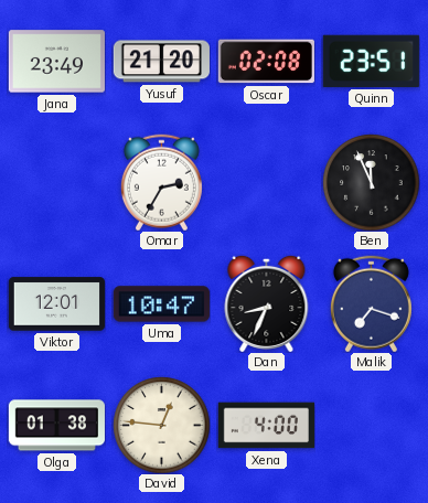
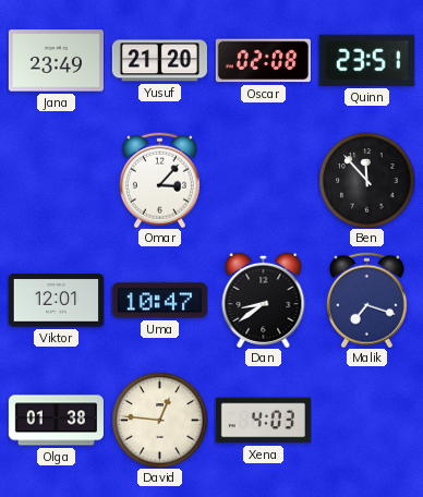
Omar: 2:35 -> 3:07 (159, 180)
Ben: 11:56 -> 11:53 (366, 180)
Dan: 8:34 -> 8:39 (264, 300)
Xena: 4:00 -> 4:03 (263, 421)
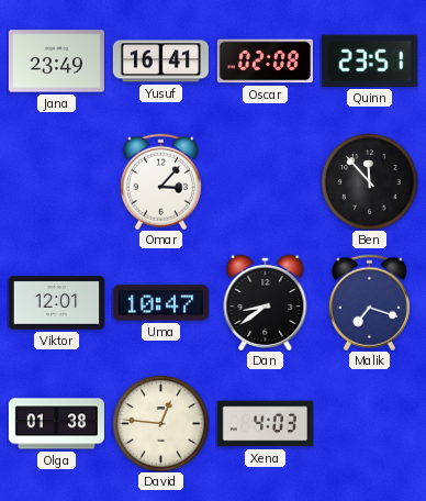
Yusuf: 21:20 -> 16:41 (160, 62)
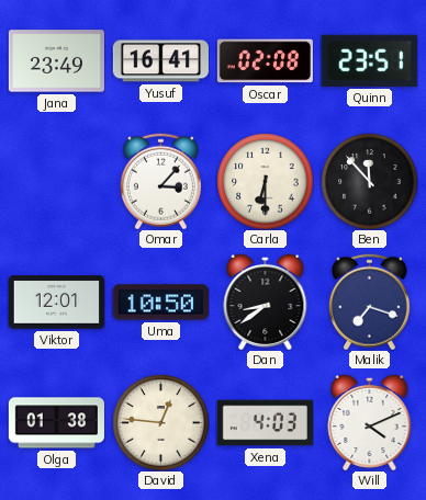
Carla: none -> 6:30 (265, 181)
Uma: 10:47 -> 10:50 (160, 303)
Will: none -> 4:11 (370, 422)
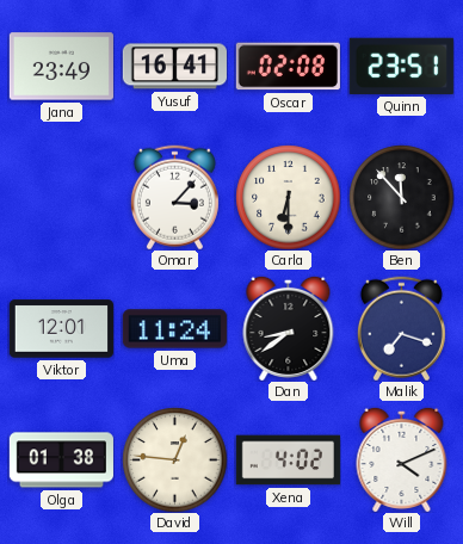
Uma: 10:50 -> 11:24 (174, 329)
Xena: 4:03 -> 4:02 (288, 460)
